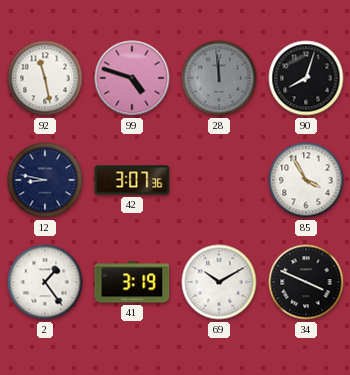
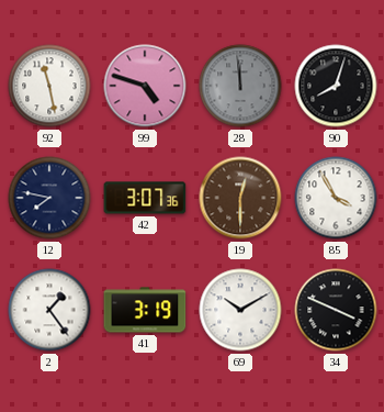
12: 8:47 -> 7:47 (49, 198)
19: none -> 12:30 (240, 198)
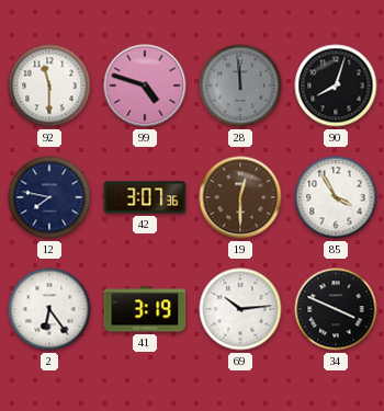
92: 11:28 -> 11:30 (49, 85)
2: 1:24 -> 6:24 (49, 309)
69: 10:10 -> 10:14 (240, 309)
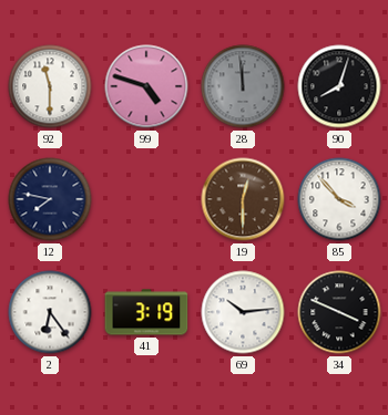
42: 3:07 -> none (145, 197)
85: 3:55 -> 3:53 (339, 199)
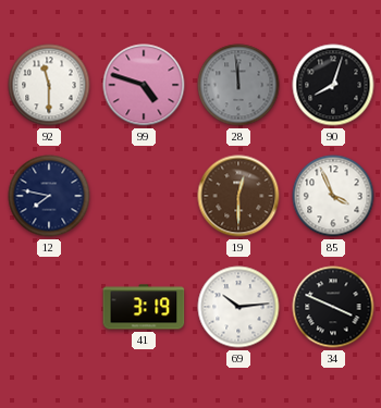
85: 3:53 -> 3:56 (333, 196)
2: 6:24 -> none (50, 312)
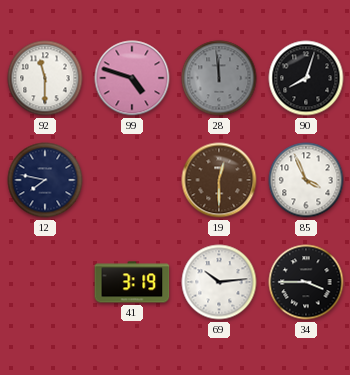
34: 3:49 -> 3:45 (306, 282)
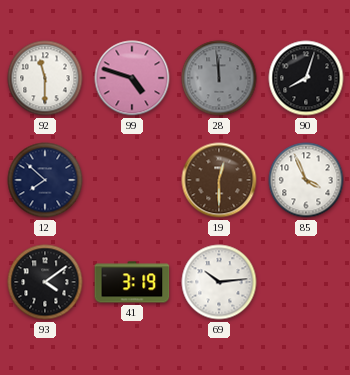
12: 7:47 -> 7:52 (45, 180)
93: none -> 4:09 (45, 282)
34: 3:45 -> none (306, 282)
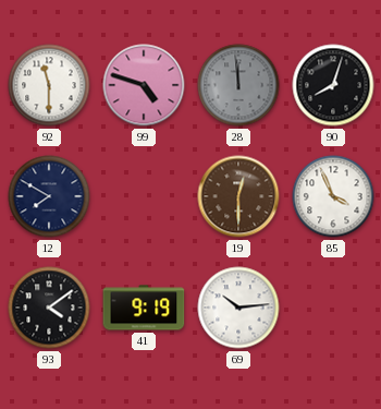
12: 7:52 -> 7:50 (49, 196)
41: 3:19 -> 9:19 (144, 308)
